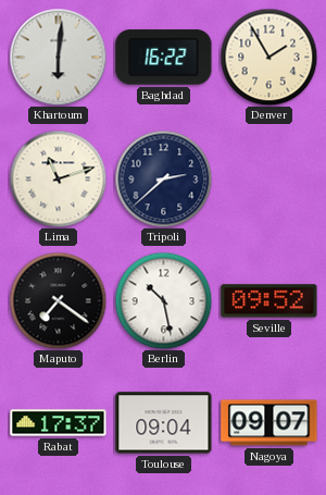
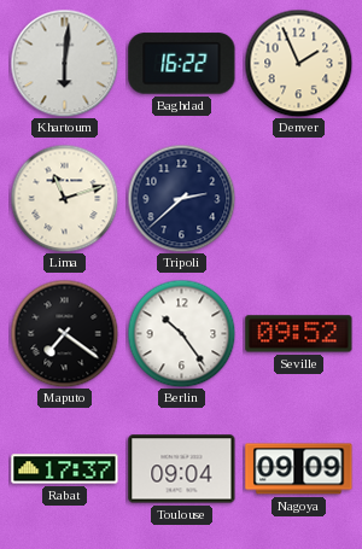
Denver: 1:55 -> 1:56 (298, 63)
Berlin: 10:28 -> 10:24 (181, 333)
Nagoya: 09:07 -> 09:09 (299, 469)
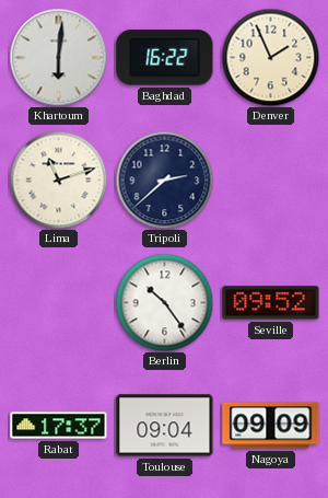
Maputo: 7:21 -> none (64, 333)
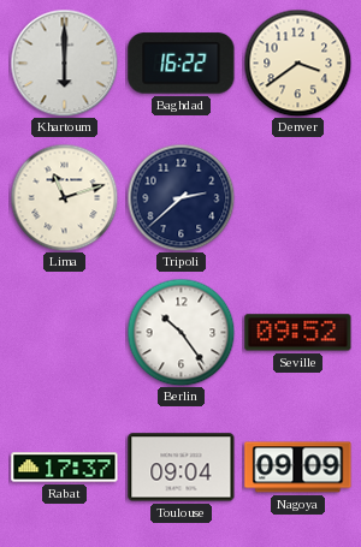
Khartoum: 6:01 -> 6:00 (64, 63)
Denver: 1:56 -> 3:39 (297, 63)
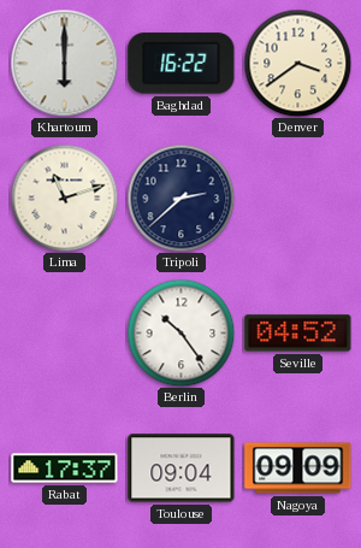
Seville: 09:52 -> 04:52 (298, 334)
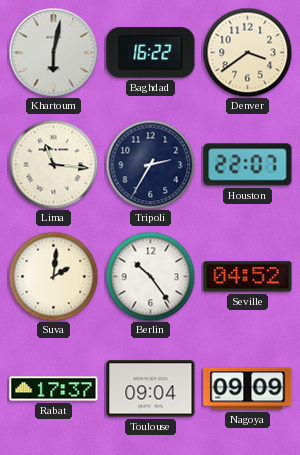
Khartoum: 6:00 -> 6:02 (53, 52)
Lima: 11:12 -> 11:16 (53, 164)
Tripoli: 2:38 -> 2:35 (150, 164)
Houston: none -> 22:07 (248, 165)
Suva: none -> 2:01 (53, 276)
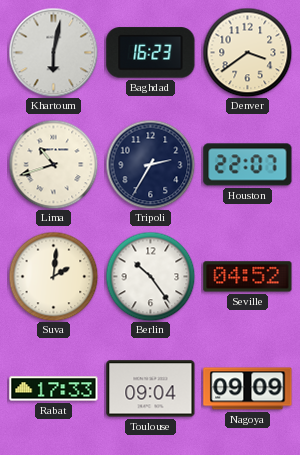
Baghdad: 16:22 -> 16:23 (151, 53)
Lima: 11:16 -> 10:42 (53, 164)
Rabat: 17:37 -> 17:33 (54, 389)
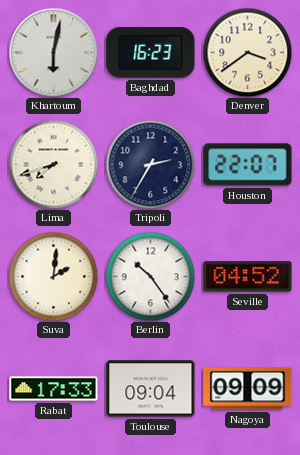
Lima: 10:42 -> 7:42 (53, 164)
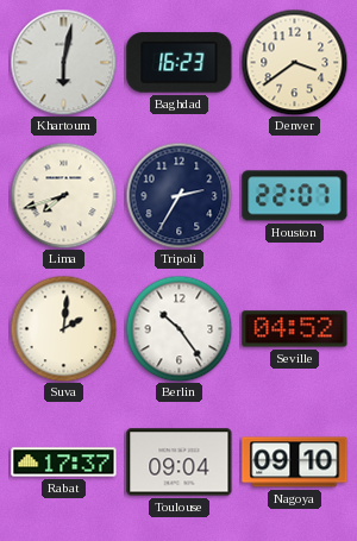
Rabat: 17:33 -> 17:37 (64, 463)
Nagoya: 09:09 -> 09:10 (295, 463)
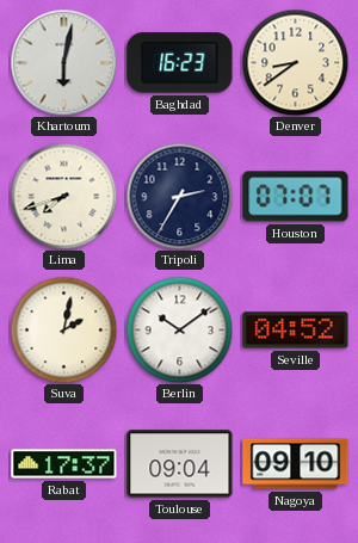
Denver: 3:39 -> 8:39 (295, 62)
Houston: 22:07 -> 07:07 (296, 197)
Suva: 2:01 -> 2:02 (63, 329)
Berlin: 10:24 -> 10:09 (179, 329)
